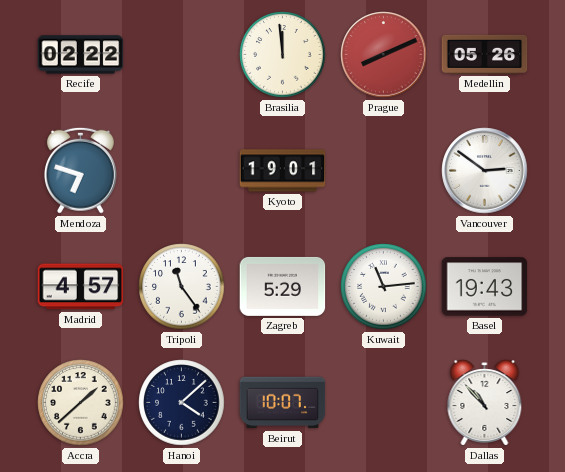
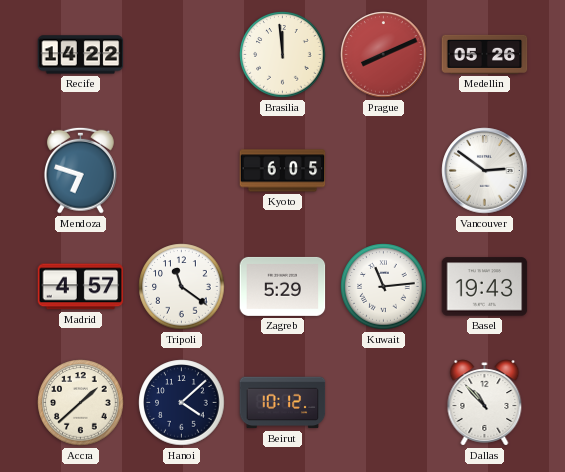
Recife: 02:22 -> 14:22 (81, 55)
Kyoto: 19:01 -> 6:05 (283, 171)
Tripoli: 11:24 -> 11:21 (182, 287)
Beirut: 10:07 -> 10:12 (283, 403)
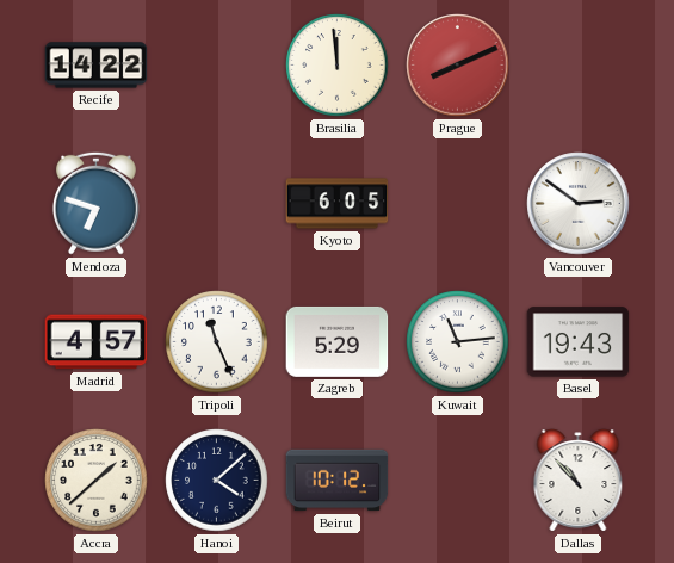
Medellin: 05:26 -> none (485, 54)
Tripoli: 11:21 -> 11:26 (217, 342)
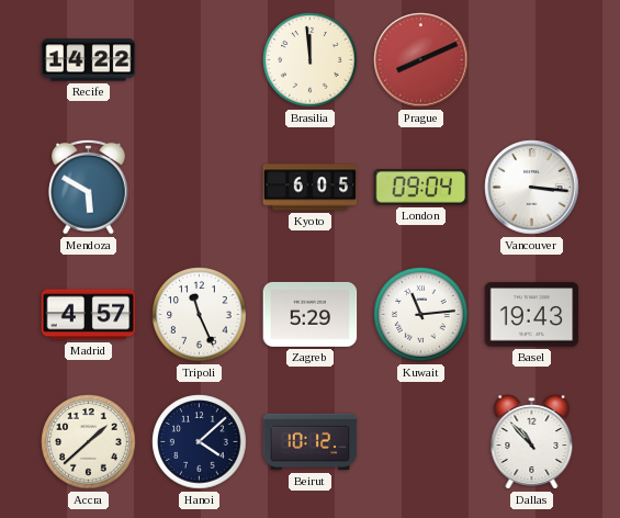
Mendoza: 6:48 -> 5:50 (88, 187)
London: none -> 09:04 (421, 188)
Vancouver: 2:51 -> 3:16 (532, 188)
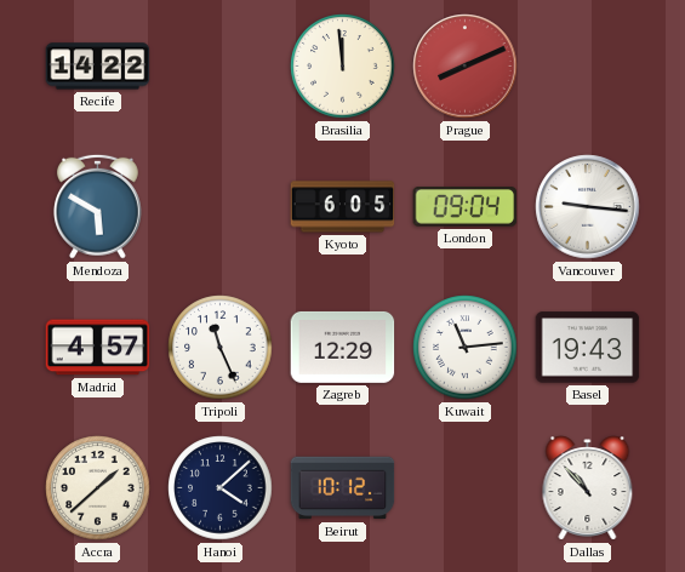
Vancouver: 3:16 -> 9:16 (588, 207)
Zagreb: 5:29 -> 12:29 (343, 347)
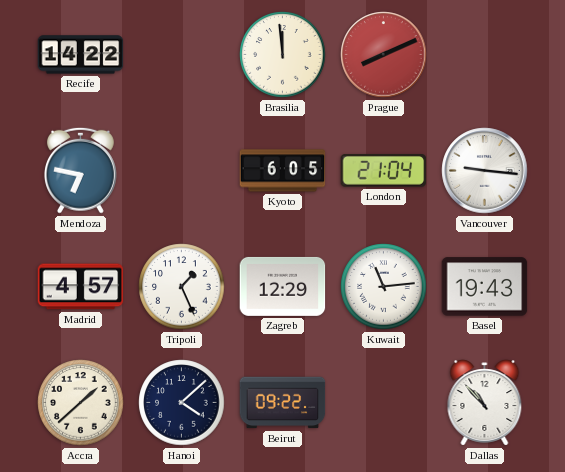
Mendoza: 5:50 -> 6:47 (80, 170)
London: 09:04 -> 21:04 (384, 171)
Tripoli: 11:26 -> 1:26 (182, 287)
Beirut: 10:12 -> 09:22 (283, 403)
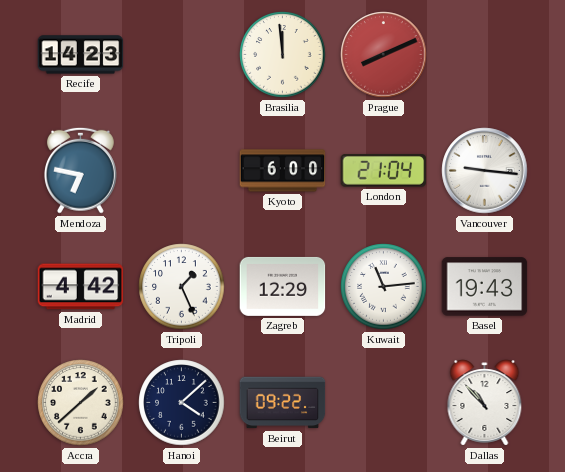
Recife: 14:22 -> 14:23 (81, 55)
Kyoto: 6:05 -> 6:00 (283, 171)
Madrid: 4:57 -> 4:42 (81, 287)
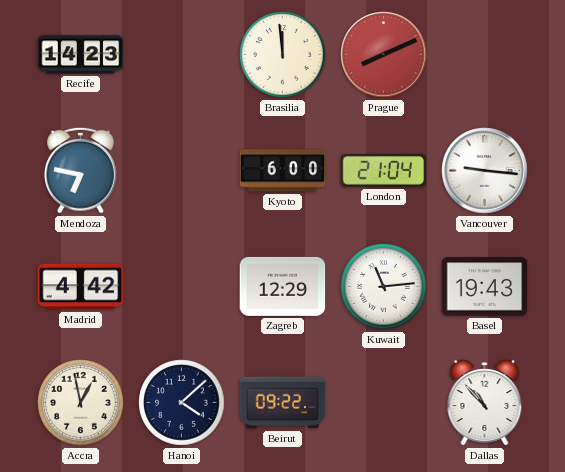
Tripoli: 1:26 -> none (182, 287)
Accra: 1:38 -> 12:58 (81, 403)
